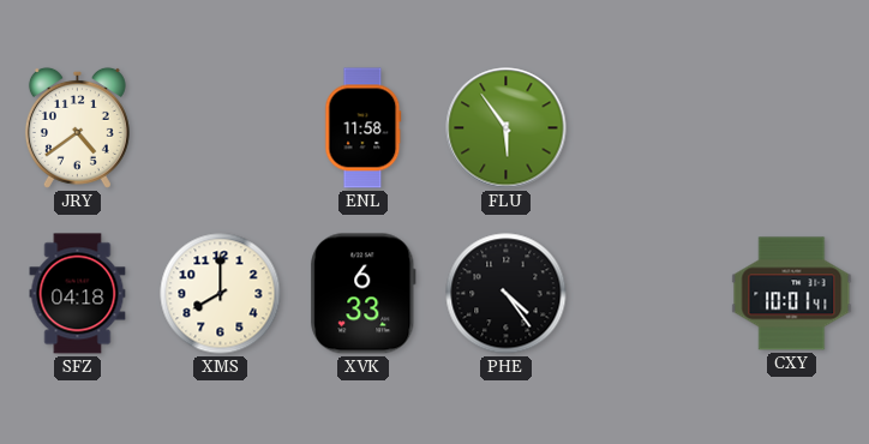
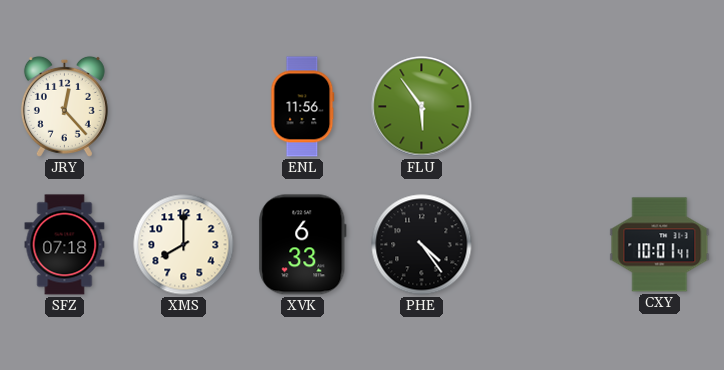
JRY: 4:39 -> 12:23 (64, 106)
ENL: 11:58 -> 11:56 (303, 107)
SFZ: 04:18 -> 07:18 (65, 245)
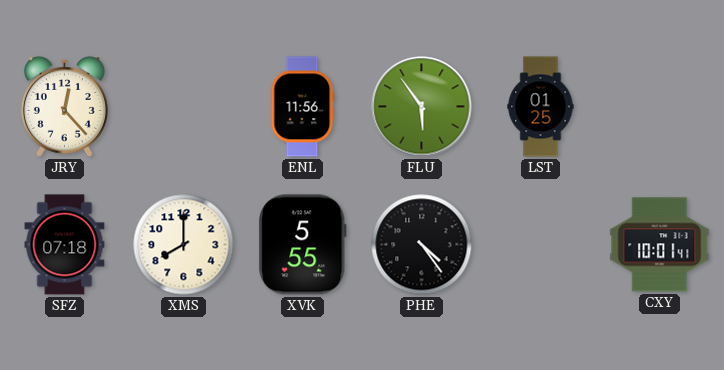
LST: none -> 01:25 (541, 107)
XVK: 6:33 -> 5:55 (303, 245)
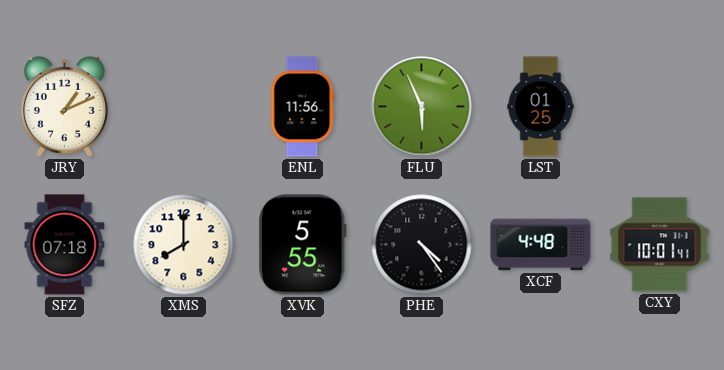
JRY: 12:23 -> 1:11 (64, 106)
FLU: 5:54 -> 5:56 (422, 107)
XCF: none -> 4:48 (541, 245)
